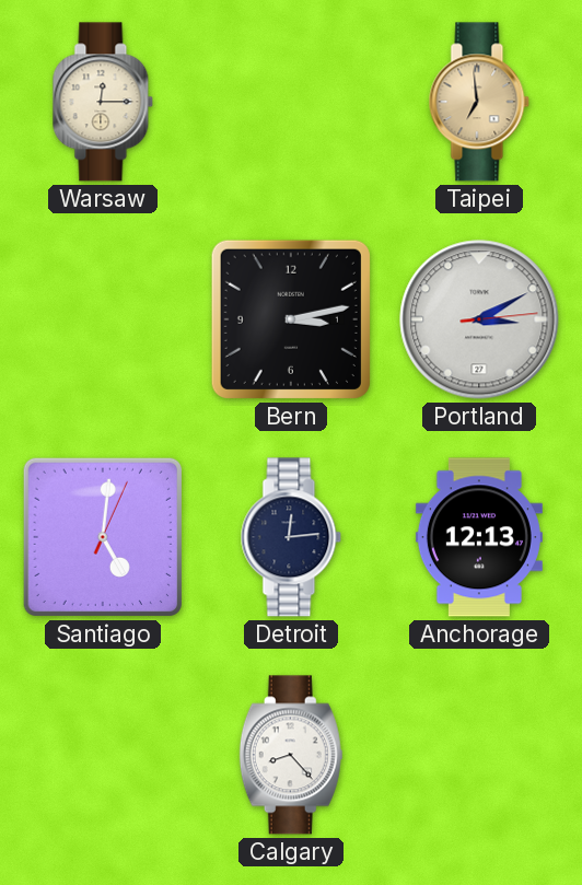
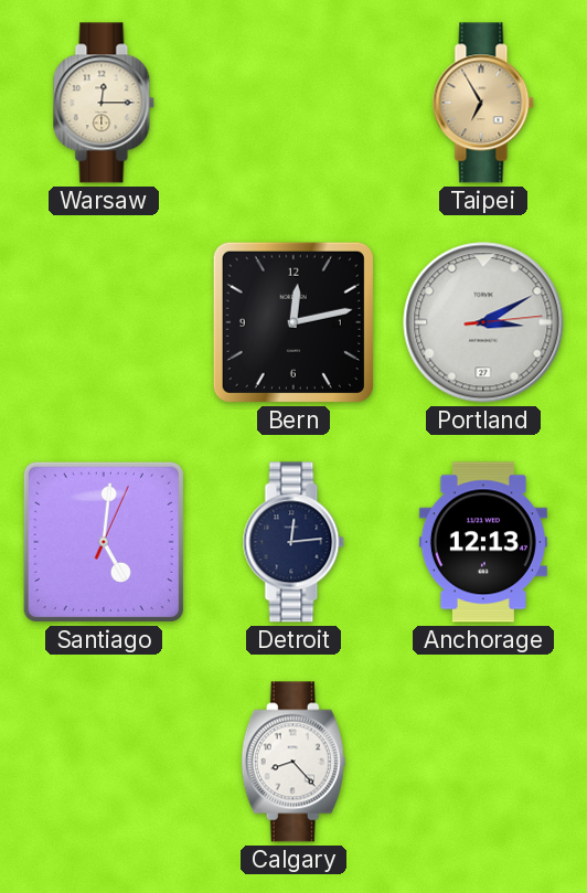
Taipei: 6:59 -> 6:55 (483, 103)
Bern: 3:13 -> 12:13 (293, 322)
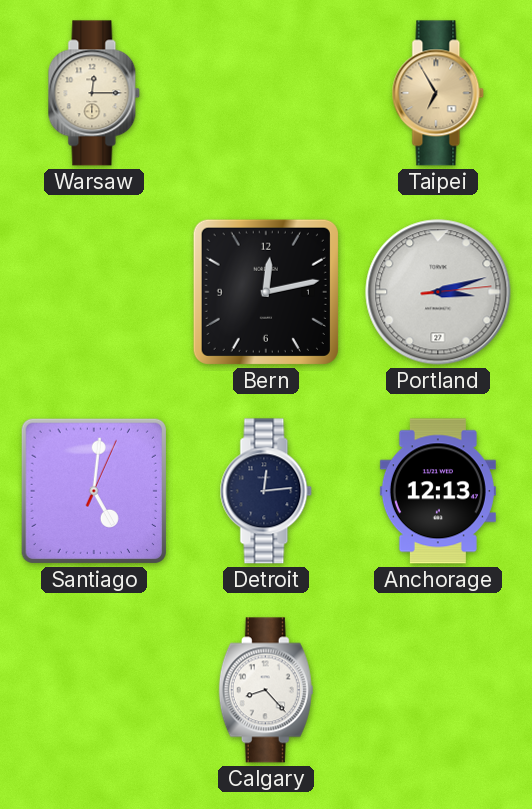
Portland: 3:10 -> 3:12 (438, 292)
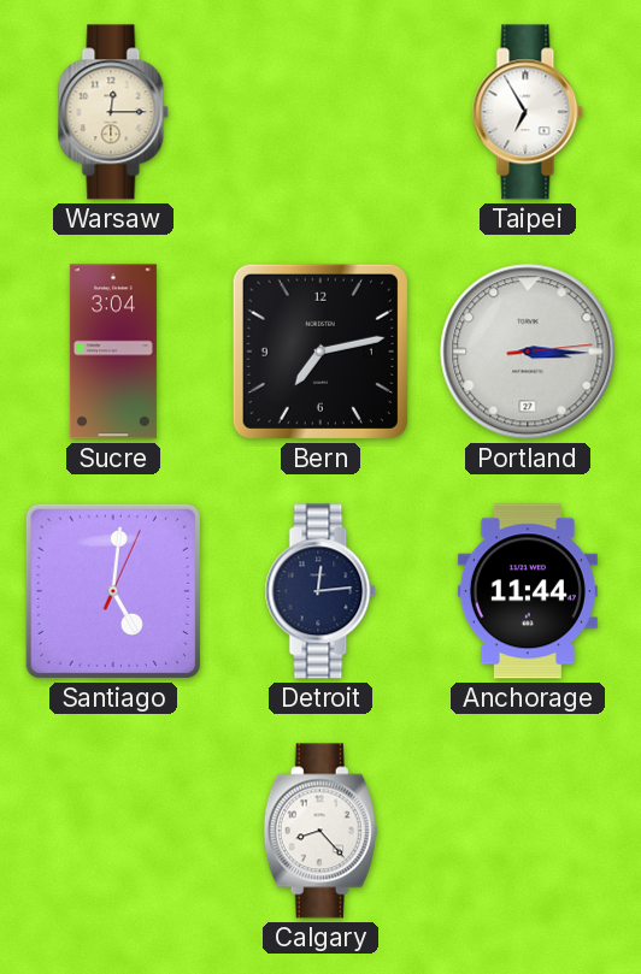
Taipei dial: champagne -> white (528, 112)
Sucre: none -> 3:04 (113, 352)
Bern: 12:13 -> 7:13 (320, 352)
Portland: 3:12 -> 3:15 (528, 352)
Anchorage: 12:13 -> 11:44 (528, 591)
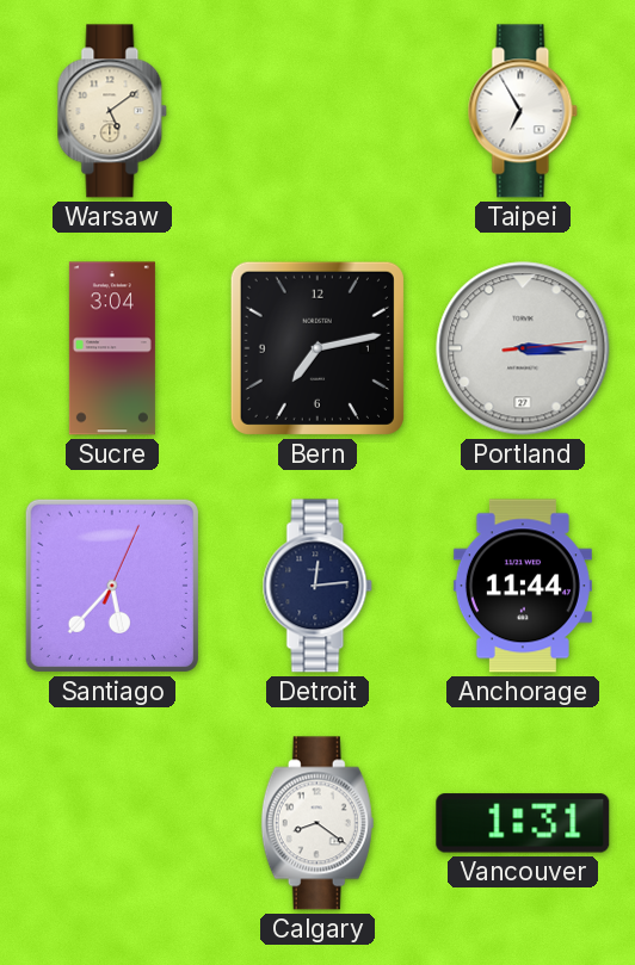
Warsaw: 12:15 -> 5:09 (112, 111)
Santiago: 5:01 -> 5:37 (112, 586)
Calgary: 8:23 -> 8:21 (317, 823)
Vancouver: none -> 1:31 (523, 823)
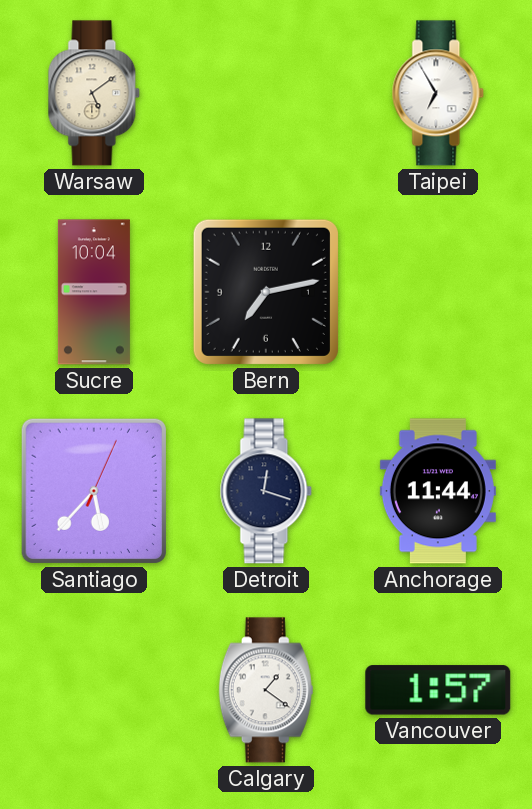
Sucre: 3:04 -> 10:04 (94, 292)
Portland: 3:15 -> none (523, 348)
Detroit: 12:14 -> 12:18 (266, 491)
Calgary: 8:21 -> 1:21 (266, 690)
Vancouver: 1:31 -> 1:57 (438, 690)
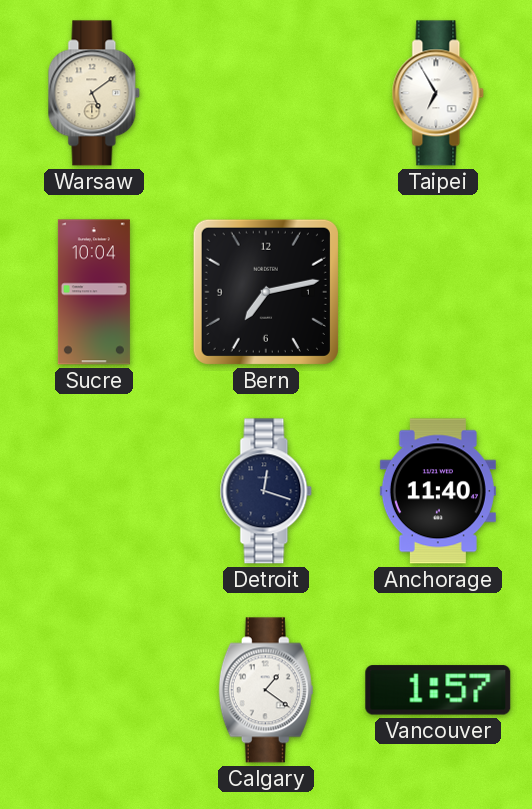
Santiago: 5:37 -> none (94, 491)
Anchorage: 11:44 -> 11:40 (438, 491)
